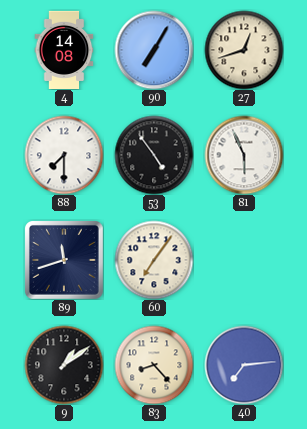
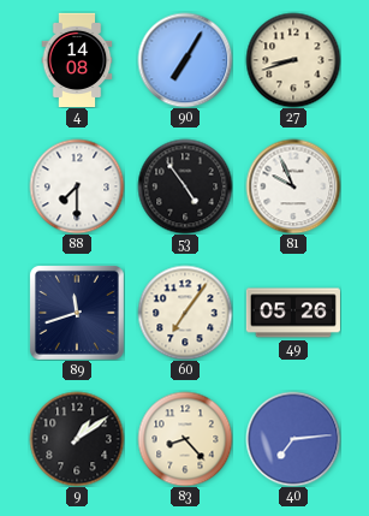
27: 12:42 -> 8:42 (293, 60)
81: 5:56 -> 9:56 (293, 186)
49: none -> 05:26 (293, 313)
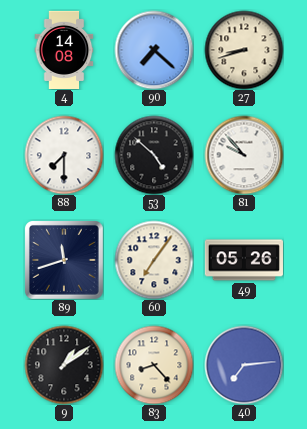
90: 7:05 -> 7:22 (154, 50)
53: 4:54 -> 4:52 (154, 155)
81: 9:56 -> 9:53 (244, 155)
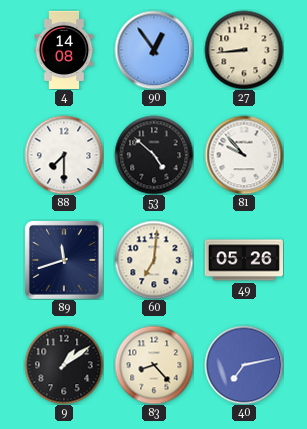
90: 7:22 -> 12:54 (154, 50)
27: 8:42 -> 8:44 (244, 50)
60: 7:06 -> 7:01 (154, 260)
40: 7:14 -> 7:13 (244, 365)
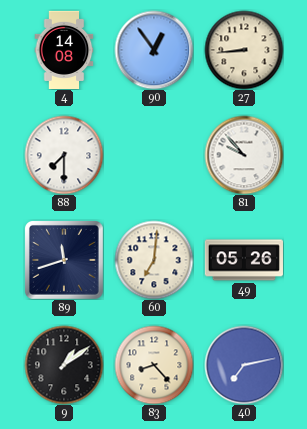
53: 4:52 -> none (154, 155)
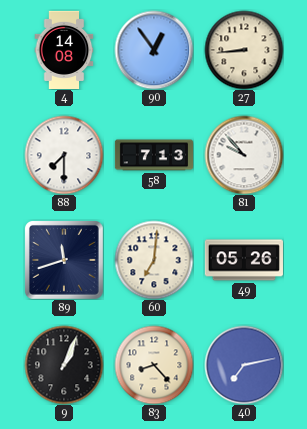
58: none -> 7:13 (153, 155)
9: 1:09 -> 1:04 (64, 365)
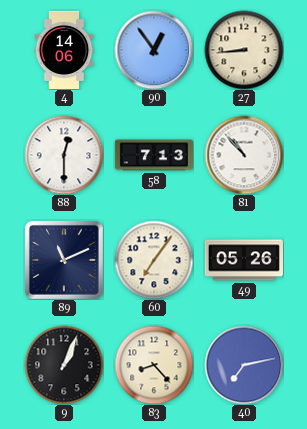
4: 14:08 -> 14:06 (64, 49)
88: 7:30 -> 12:30 (64, 155)
81: 9:53 -> 10:53 (244, 155)
89: 11:42 -> 11:11 (64, 260)
60: 7:01 -> 7:06 (154, 260)
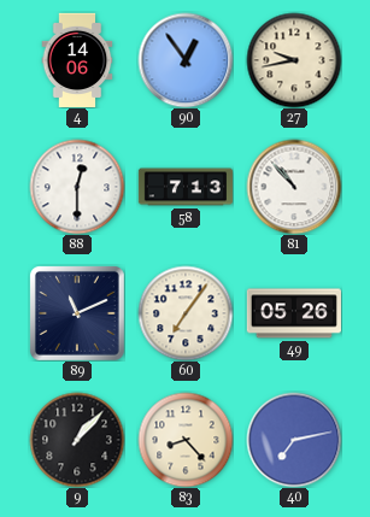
27: 8:44 -> 9:43 (294, 60)
9: 1:04 -> 1:07 (77, 440)
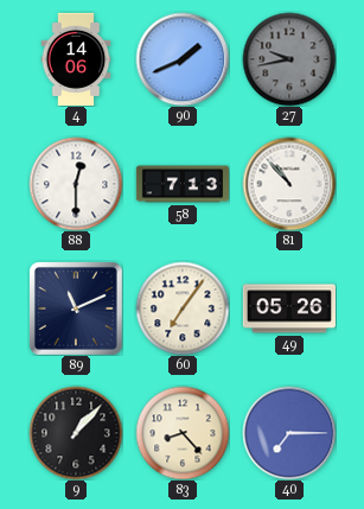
90: 12:54 -> 1:41 (183, 59)
27 dial: cream -> grey (289, 59)
40: 7:13 -> 7:15 (289, 433)
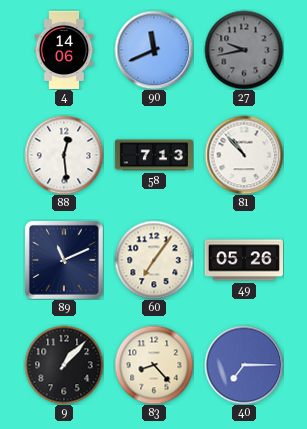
90: 1:41 -> 11:41 (154, 50)
88: 12:30 -> 12:29 (64, 155)
